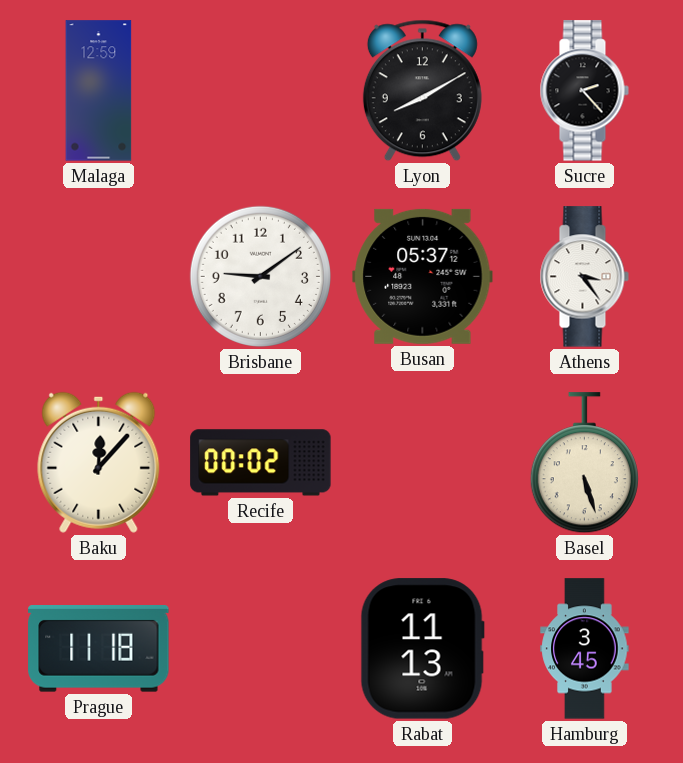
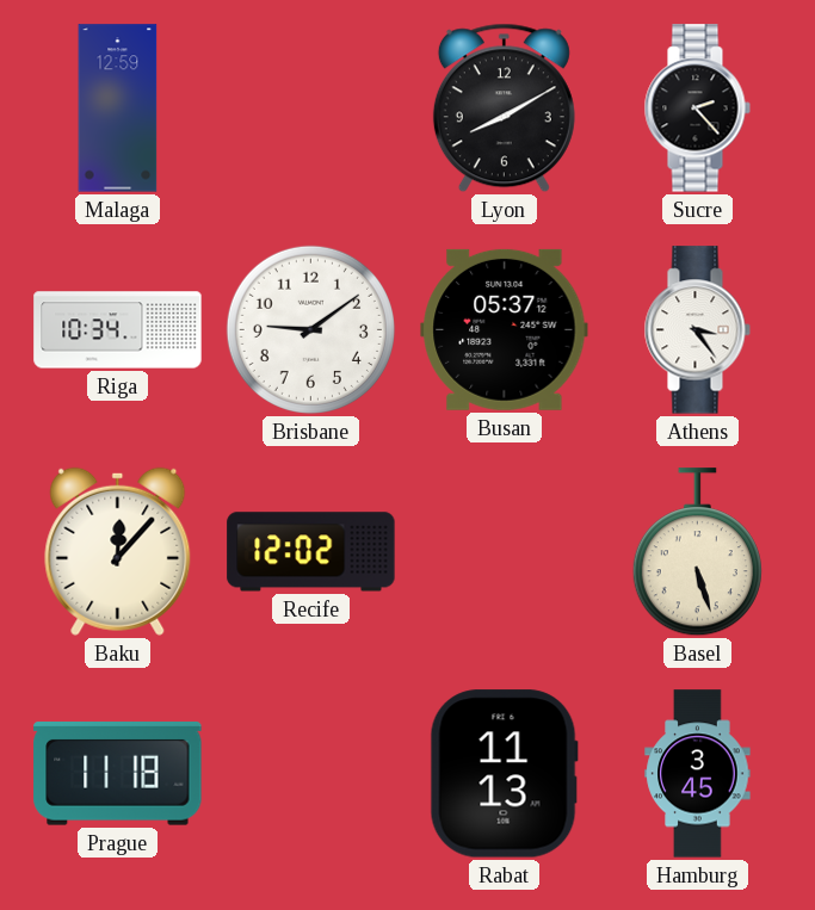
Riga: none -> 10:34 (118, 330)
Recife: 00:02 -> 12:02 (311, 552)
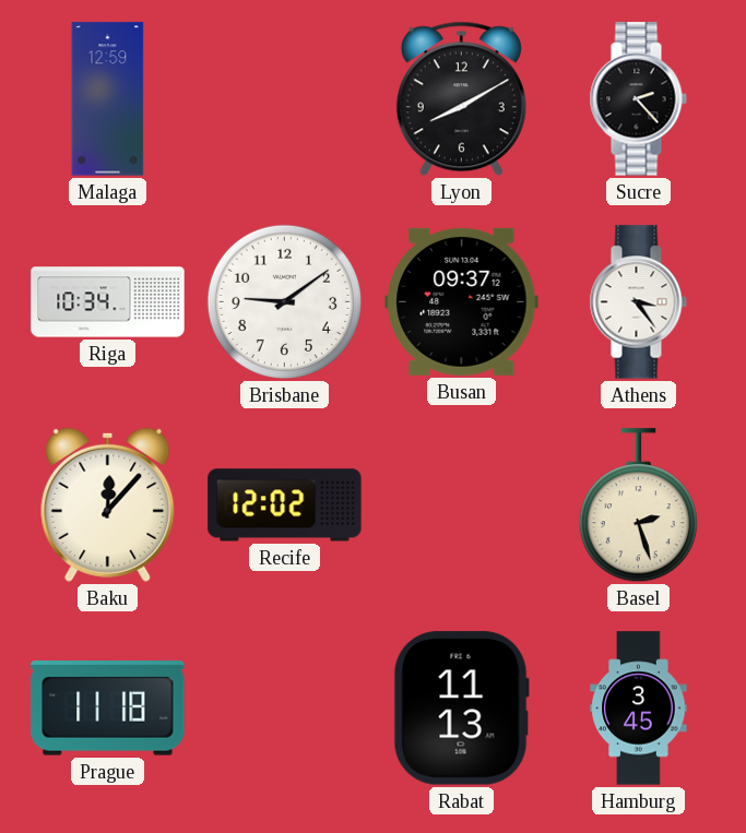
Busan: 05:37 -> 09:37 (462, 301)
Basel: 5:27 -> 2:27 (638, 505)
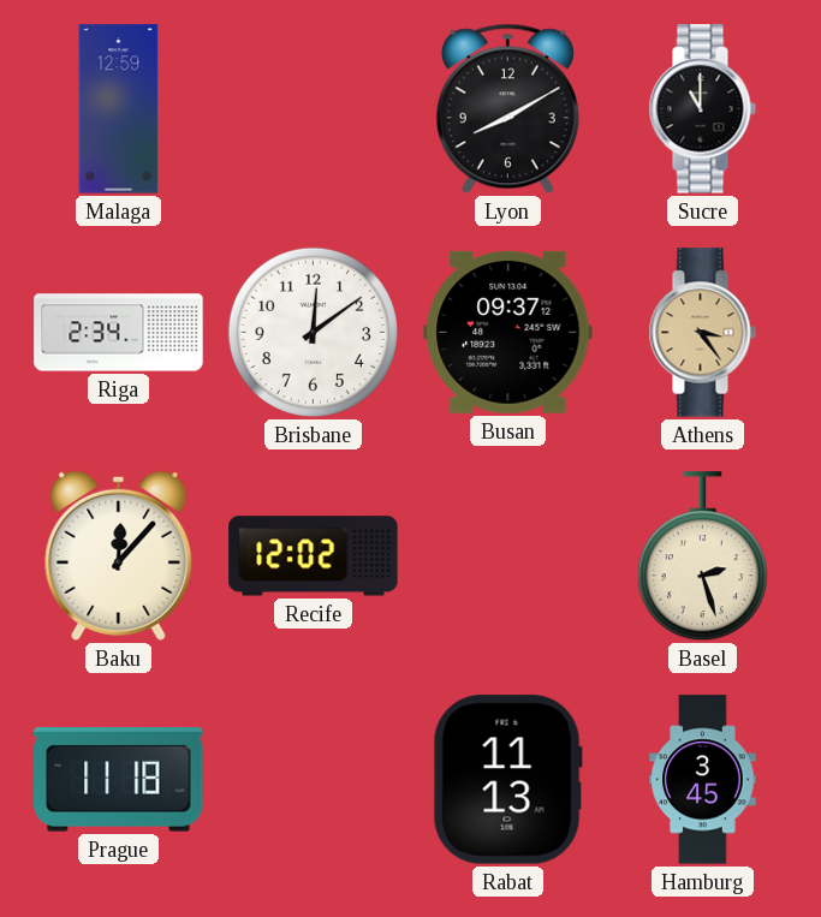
Sucre: 2:23 -> 11:00 (702, 109)
Riga: 10:34 -> 2:34 (119, 333)
Brisbane: 9:09 -> 12:09 (313, 332)
Athens dial: white -> champagne (702, 333)
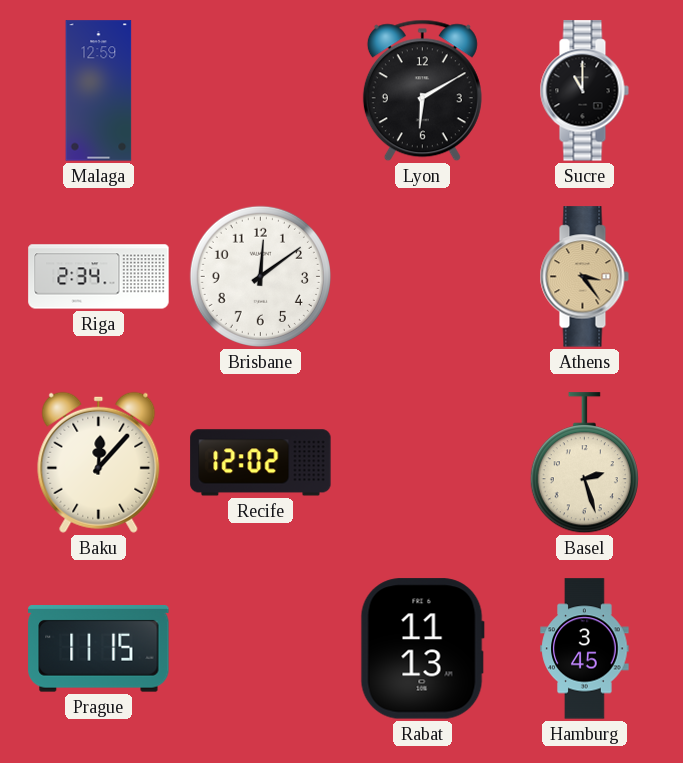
Lyon: 8:10 -> 6:10 (422, 91)
Busan: 09:37 -> none (508, 332)
Prague: 11:18 -> 11:15 (99, 649)
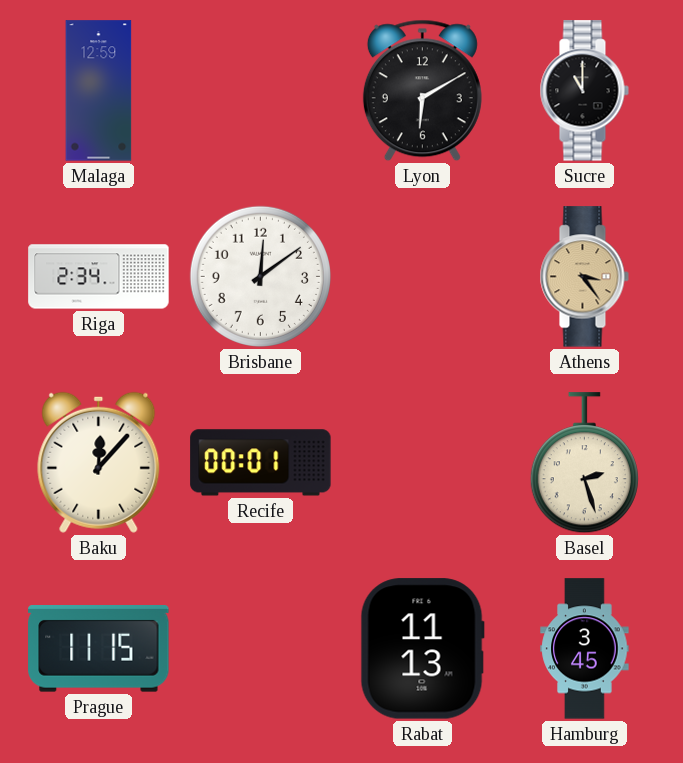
Recife: 12:02 -> 00:01 (261, 463)
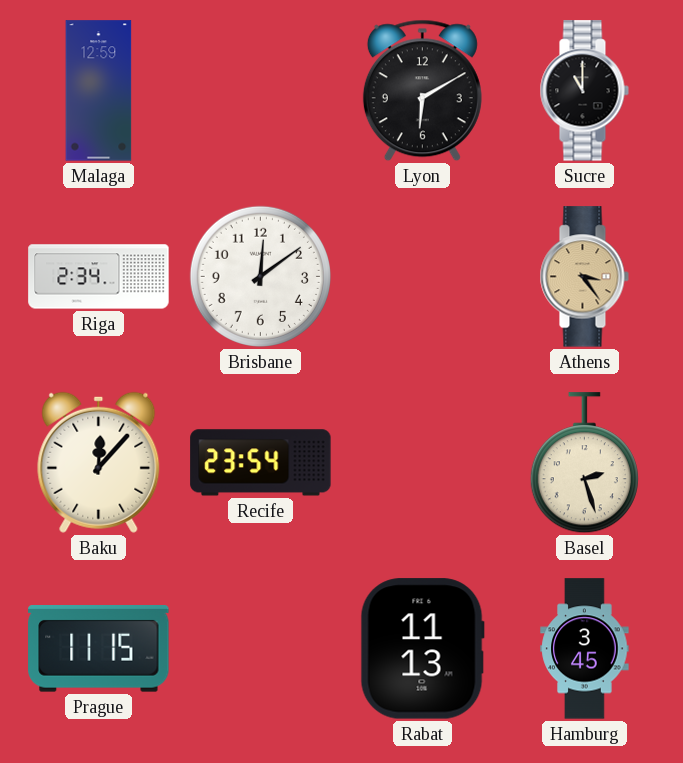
Recife: 00:01 -> 23:54 (261, 463)
